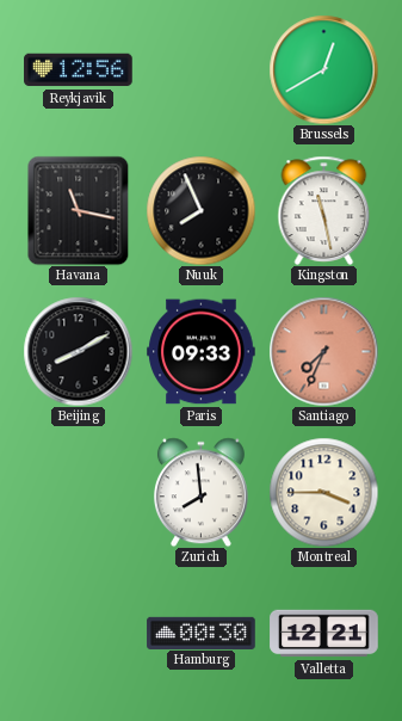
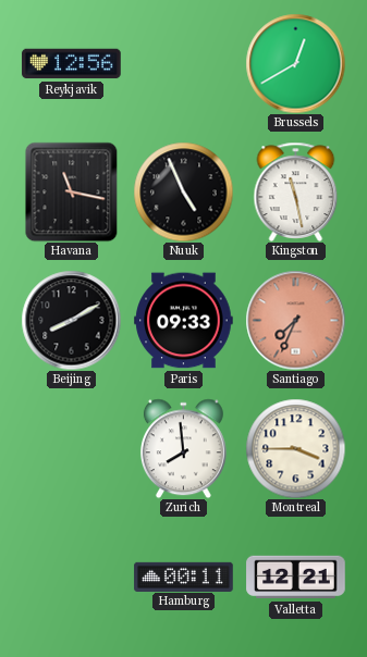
Nuuk: 7:56 -> 4:56 (183, 191)
Hamburg: 00:30 -> 00:11 (184, 577)
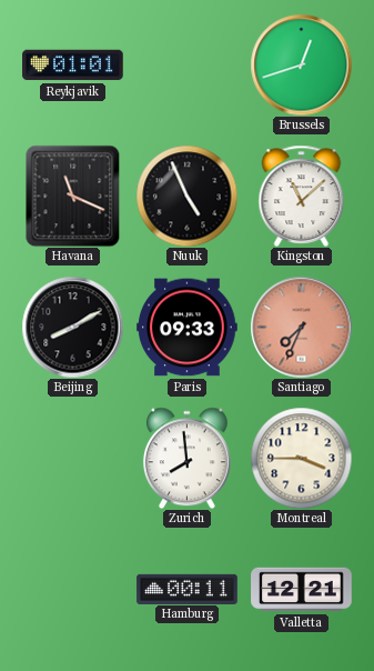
Reykjavik: 12:56 -> 01:01 (73, 66)
Brussels: 12:40 -> 12:42 (301, 64)
Havana: 11:17 -> 11:19 (73, 196)
Kingston: 11:28 -> 11:08 (302, 196)
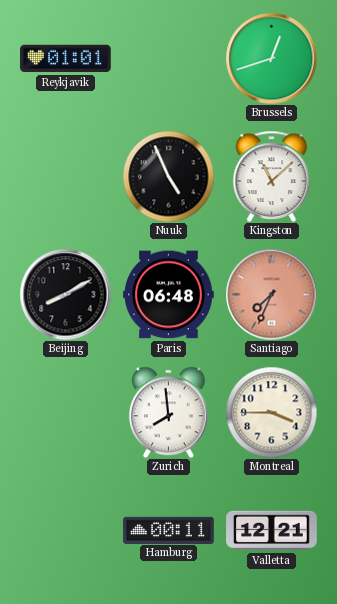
Havana: 11:19 -> none (73, 196)
Paris: 09:33 -> 06:48 (169, 295)
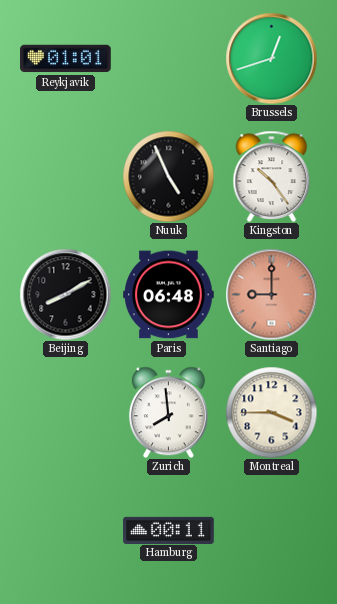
Kingston: 11:08 -> 10:24 (272, 176)
Santiago: 7:34 -> 9:00 (271, 294)
Valletta: 12:21 -> none (272, 531)
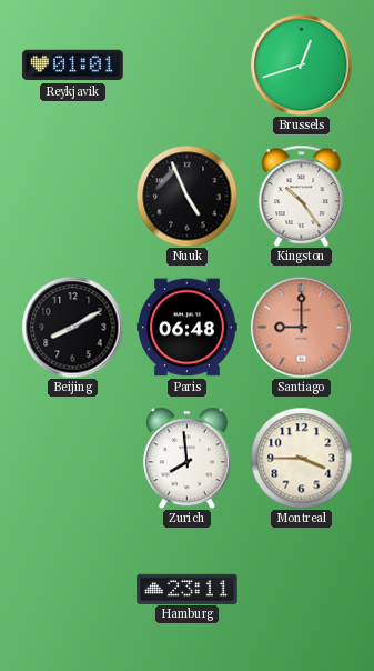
Hamburg: 00:11 -> 23:11 (188, 589)
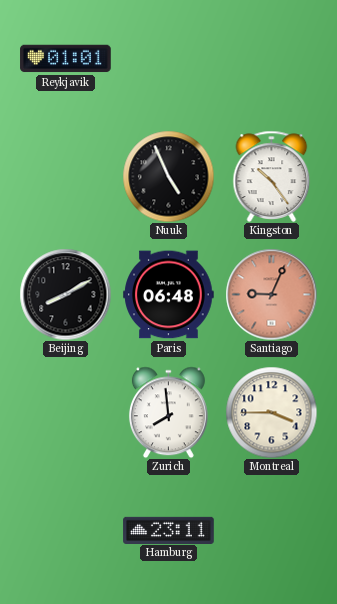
Brussels: 12:42 -> none (301, 64)
Santiago: 9:00 -> 9:04 (271, 294)
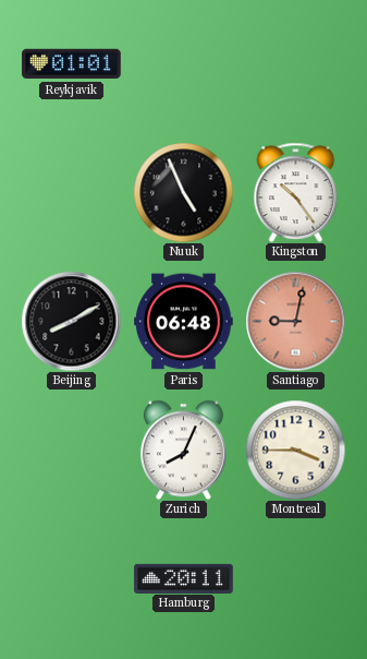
Santiago: 9:04 -> 9:02 (295, 321)
Zurich: 7:59 -> 8:04 (183, 450)
Hamburg: 23:11 -> 20:11 (184, 578)
